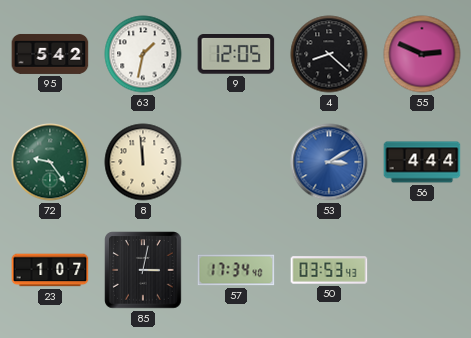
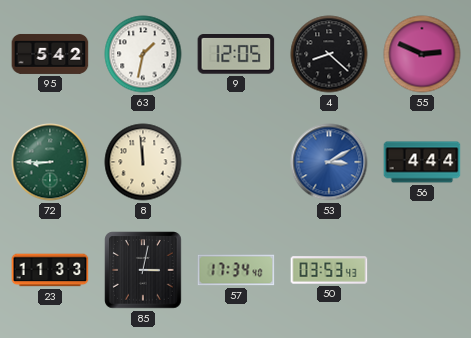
72: 9:24 -> 8:45 (50, 162)
23: 1:07 -> 11:33 (50, 270)
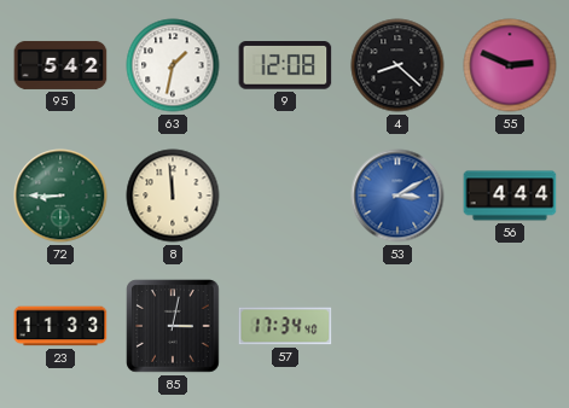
9: 12:05 -> 12:08 (285, 65)
50: 03:53 -> none (329, 270)
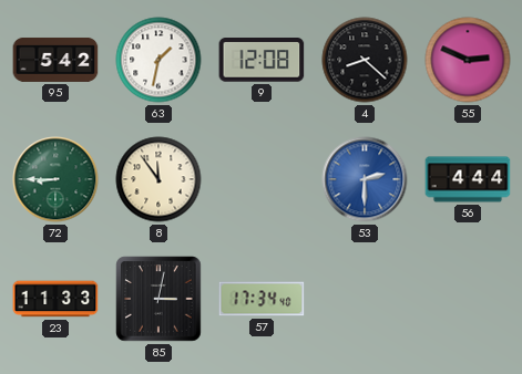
8: 11:59 -> 11:54 (158, 179)
53: 3:10 -> 2:30 (365, 179)
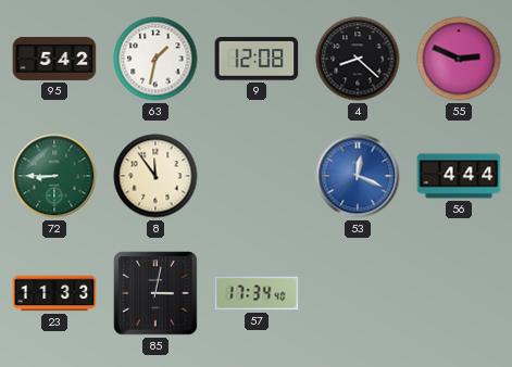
53: 2:30 -> 12:19 (358, 176)
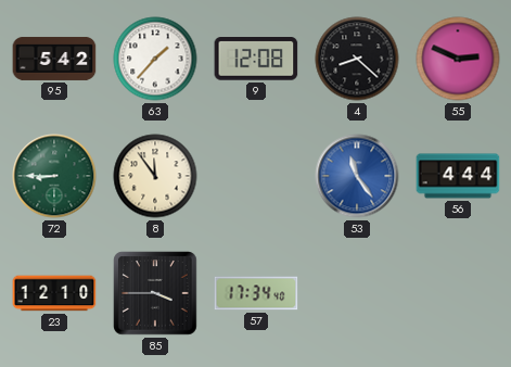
63: 1:32 -> 1:37 (155, 59)
53: 12:19 -> 11:24 (357, 176)
23: 11:33 -> 12:10 (54, 293)
85: 3:02 -> 3:45 (155, 293)
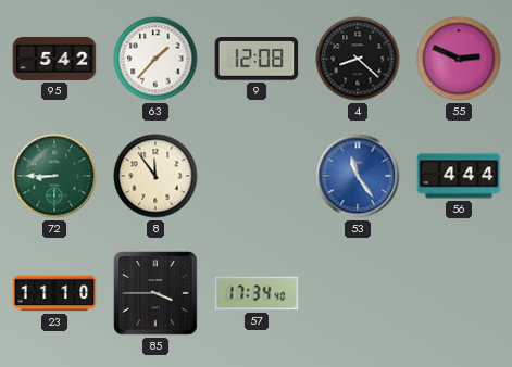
23: 12:10 -> 11:10 (54, 293)
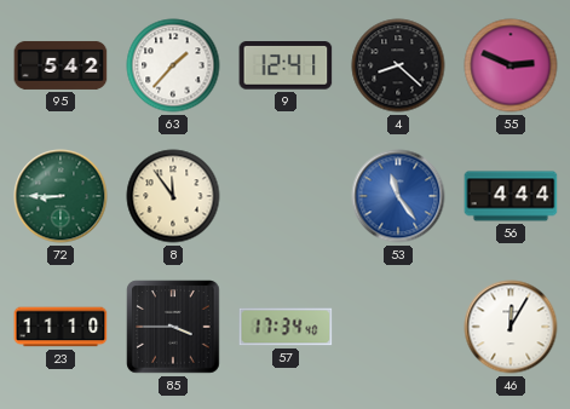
9: 12:08 -> 12:41 (286, 65)
46: none -> 12:05 (511, 327)
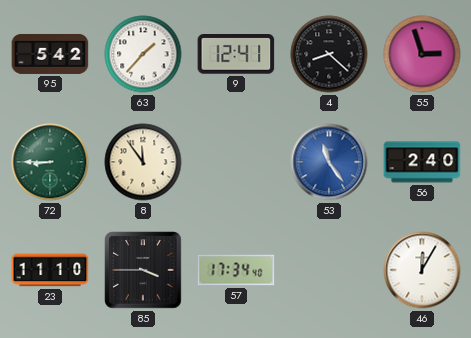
55: 2:49 -> 2:57 (422, 54)
56: 4:44 -> 2:40 (422, 162)
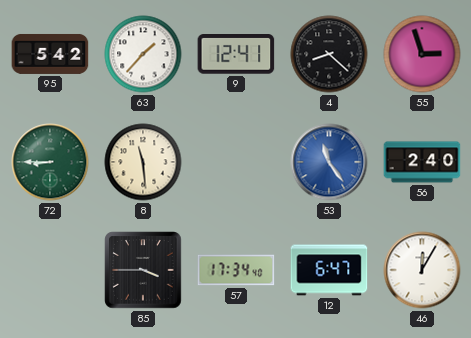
8: 11:54 -> 11:29 (143, 162)
23: 11:10 -> none (50, 270)
12: none -> 6:47 (329, 270)
